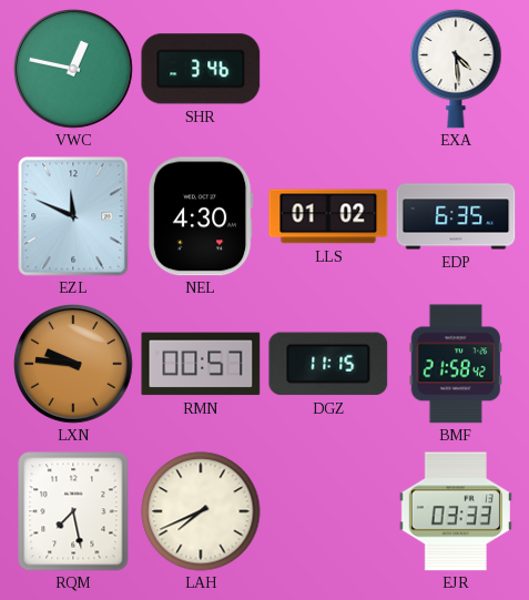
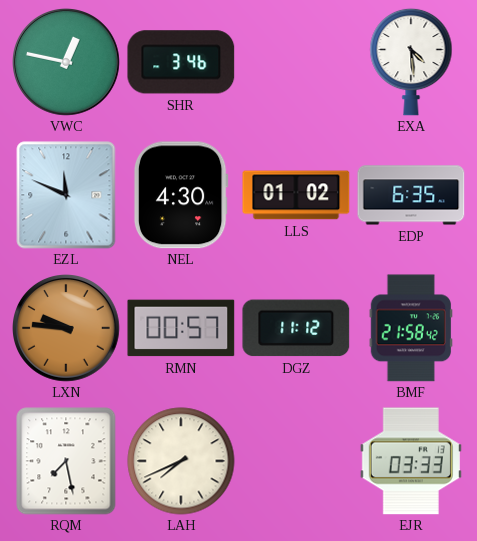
DGZ: 11:15 -> 11:12 (296, 328)
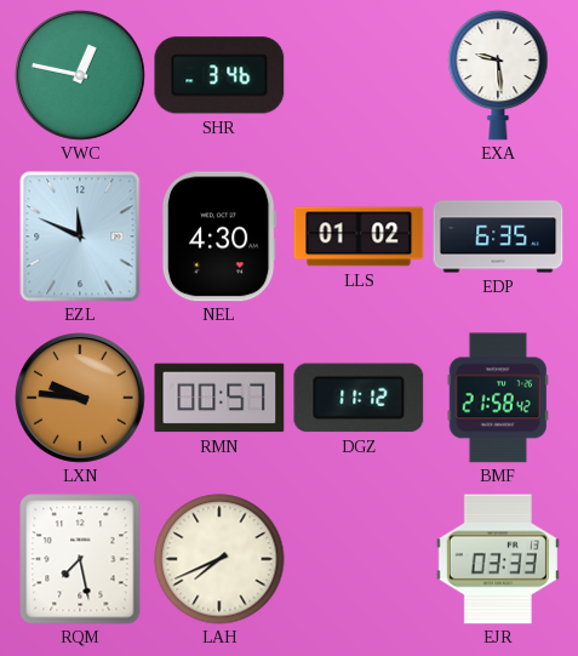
EXA: 4:29 -> 9:29 (498, 75)
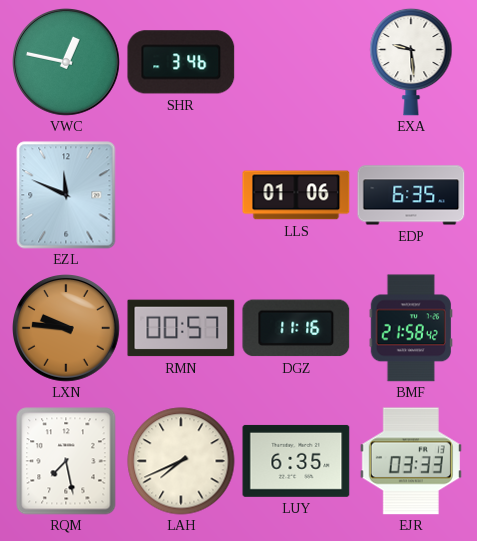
NEL: 4:30 -> none (219, 236)
LLS: 01:02 -> 01:06 (296, 195)
DGZ: 11:12 -> 11:16 (296, 328)
LUY: none -> 6:35 (296, 461)
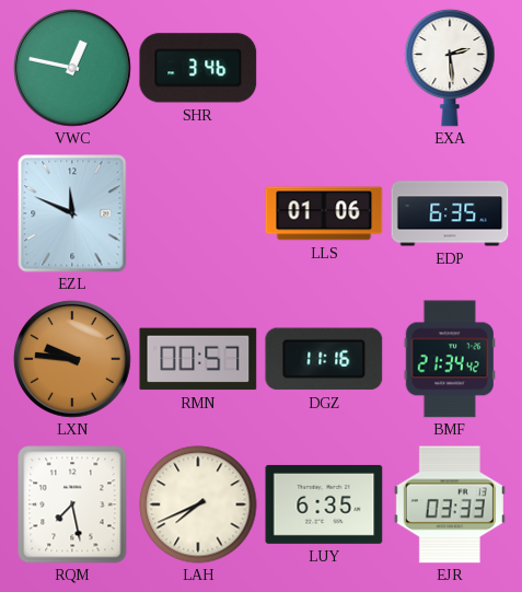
EXA: 9:29 -> 2:29 (450, 68)
BMF: 21:58 -> 21:34 (449, 359)
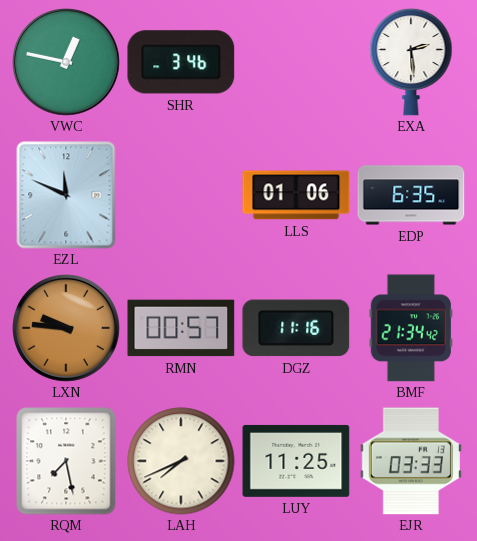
LUY: 6:35 -> 11:25 (296, 461)
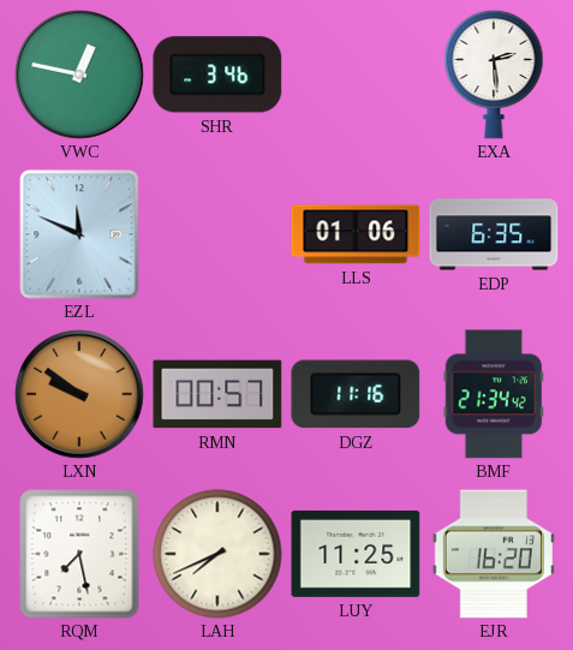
LXN: 9:46 -> 9:51 (80, 395)
EJR: 03:33 -> 16:20 (494, 554)
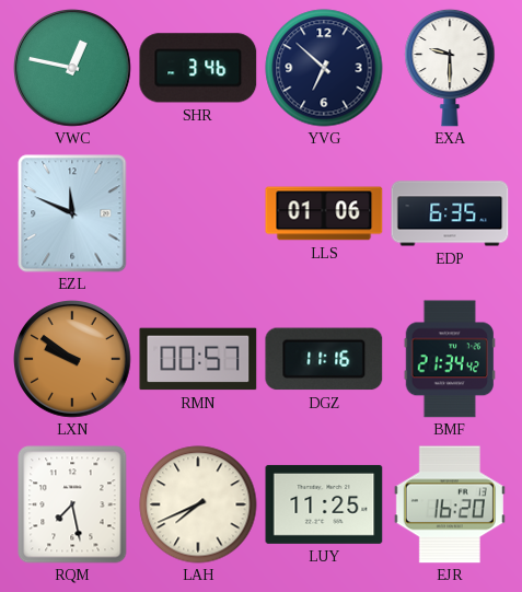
YVG: none -> 6:52 (324, 68)
EXA: 2:29 -> 9:30 (450, 68)
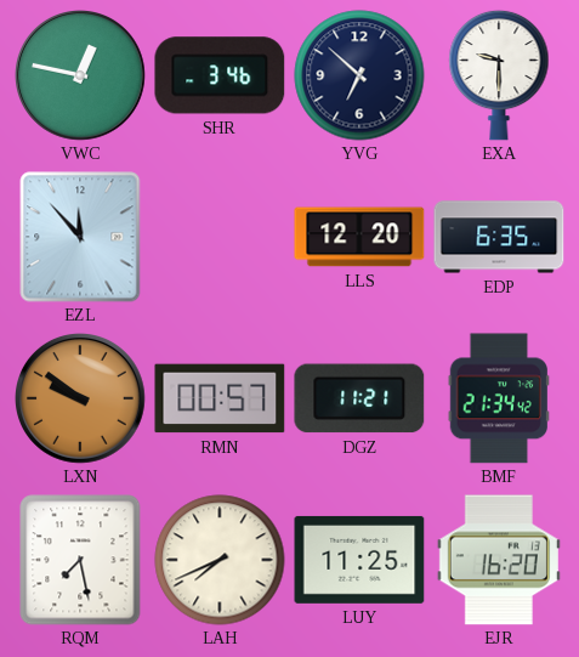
EZL: 11:49 -> 11:53 (80, 237)
LLS: 01:06 -> 12:20 (359, 237)
DGZ: 11:16 -> 11:21 (359, 398)
